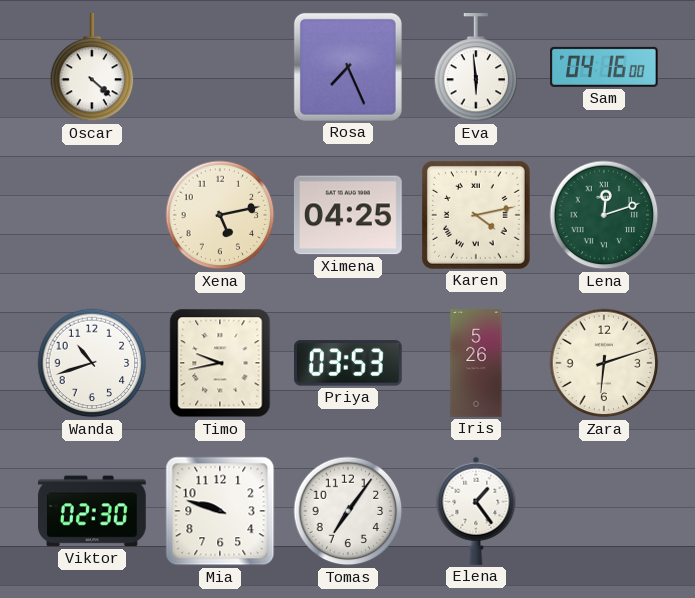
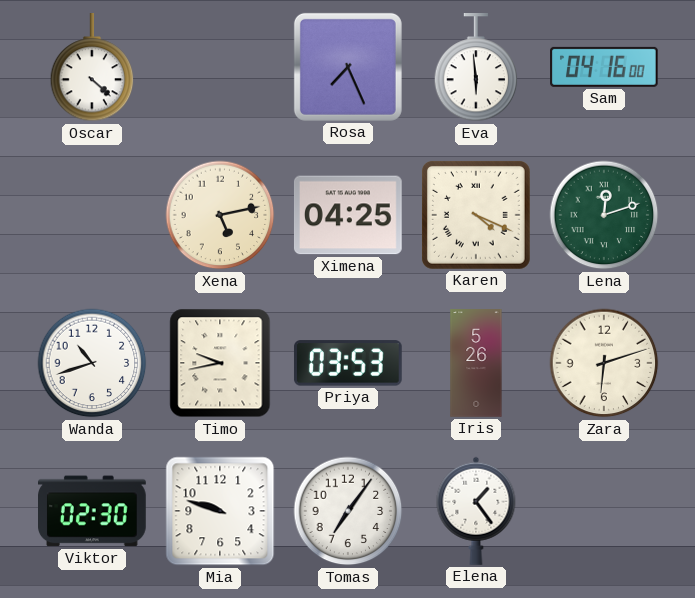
Karen: 4:13 -> 4:19 (476, 215)
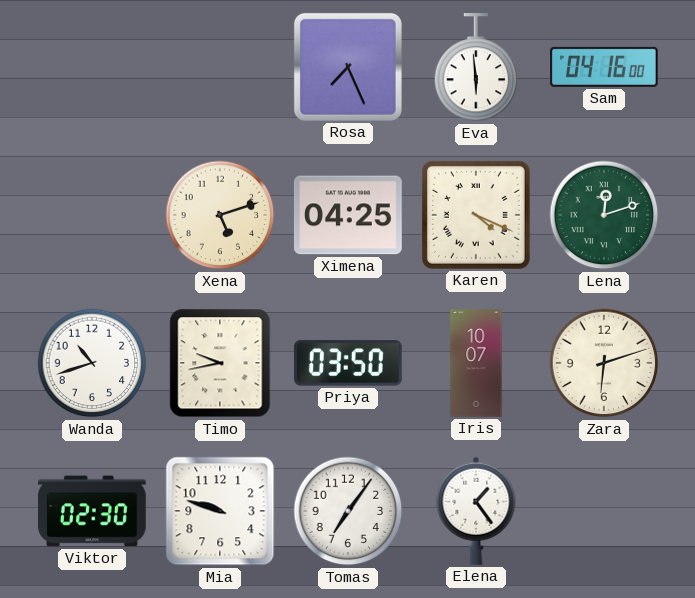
Oscar: 4:22 -> none (92, 68)
Xena: 5:13 -> 5:12 (220, 215)
Priya: 03:53 -> 03:50 (348, 363)
Iris: 5:26 -> 10:07 (476, 363)
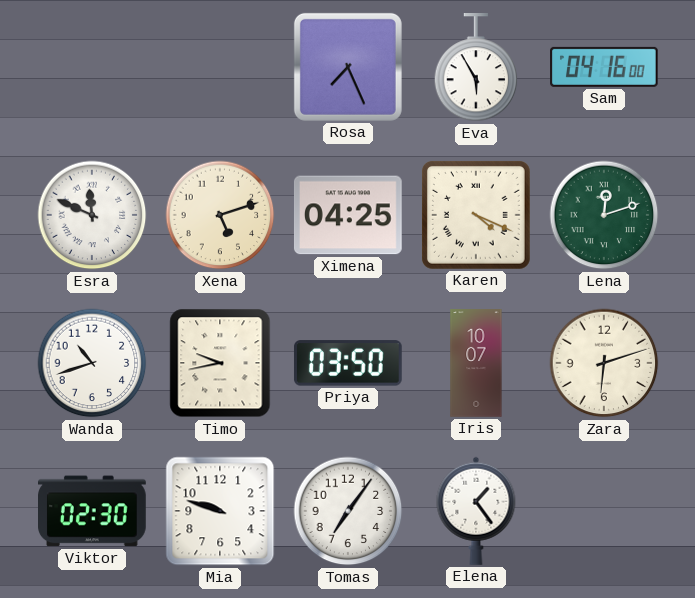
Eva: 5:59 -> 5:55 (476, 68)
Esra: none -> 11:49 (92, 215)
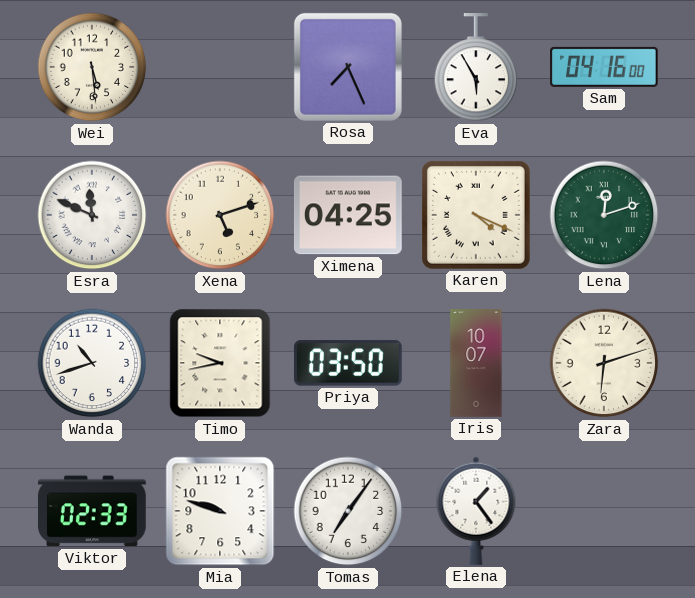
Wei: none -> 5:29 (92, 67)
Viktor: 02:30 -> 02:33 (93, 511)
